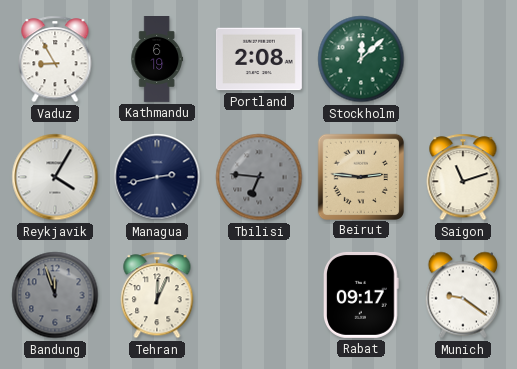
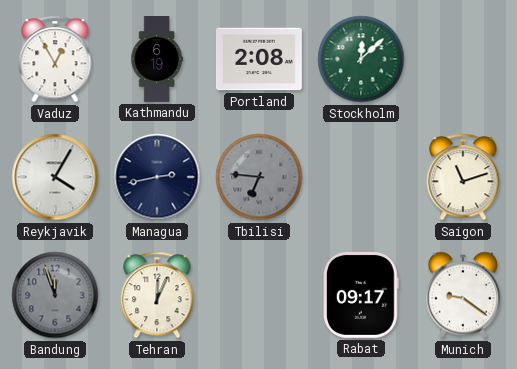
Vaduz: 8:55 -> 12:55 (55, 59)
Beirut: 2:46 -> none (360, 176)
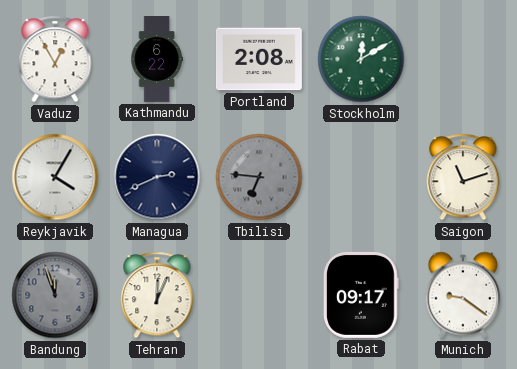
Kathmandu: 6:19 -> 6:22 (156, 60)
Stockholm: 12:08 -> 12:10 (361, 59)
Managua: 2:43 -> 2:41 (157, 177)
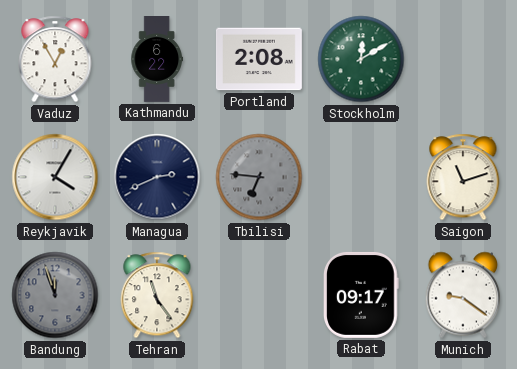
Tehran: 12:04 -> 11:24 (157, 295)
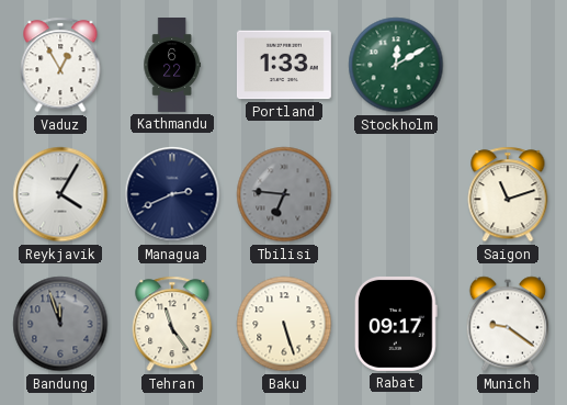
Portland: 2:08 -> 1:33 (284, 65)
Baku: none -> 5:27 (284, 324)
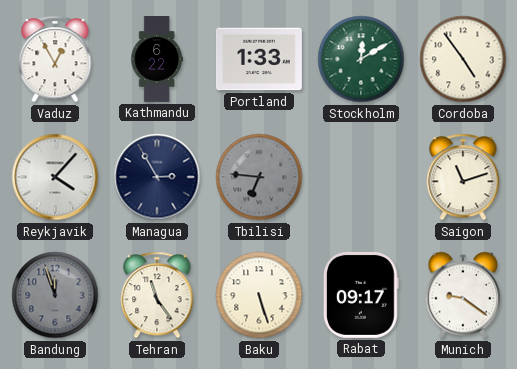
Cordoba: none -> 4:54 (463, 59)
Reykjavik: 4:05 -> 4:07 (55, 177)
Managua: 2:41 -> 2:55 (157, 177)
